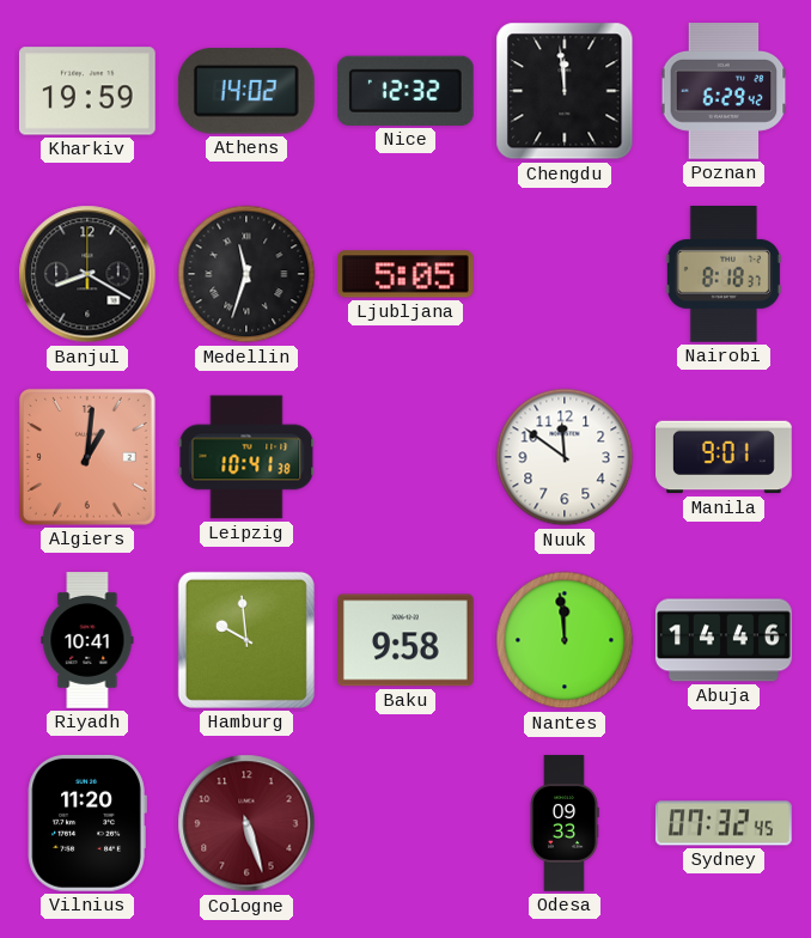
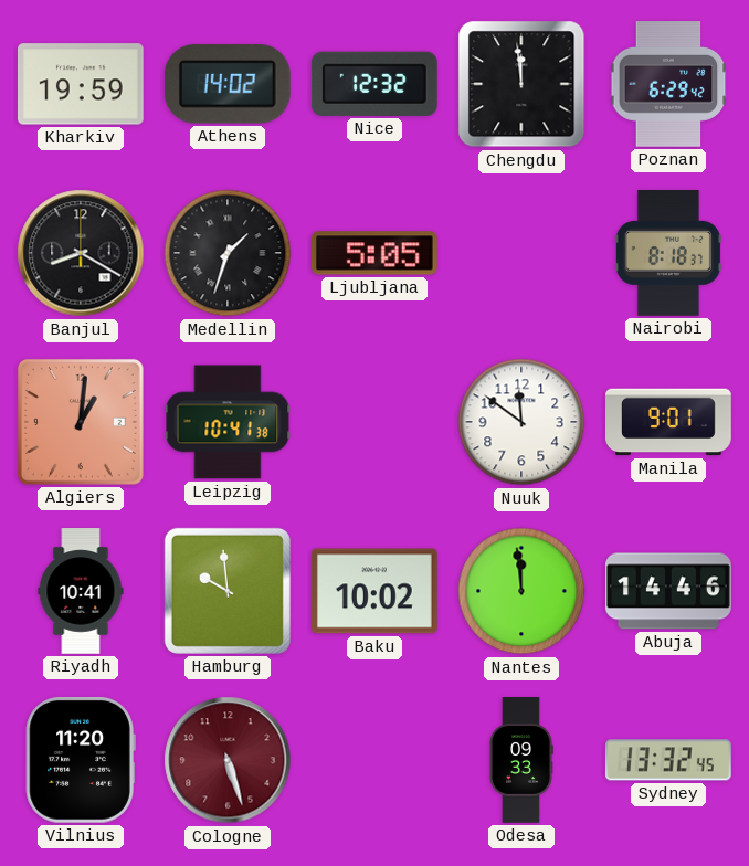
Medellin: 11:33 -> 1:33 (228, 253)
Baku: 9:58 -> 10:02 (376, 591)
Sydney: 07:32 -> 13:32 (668, 760)
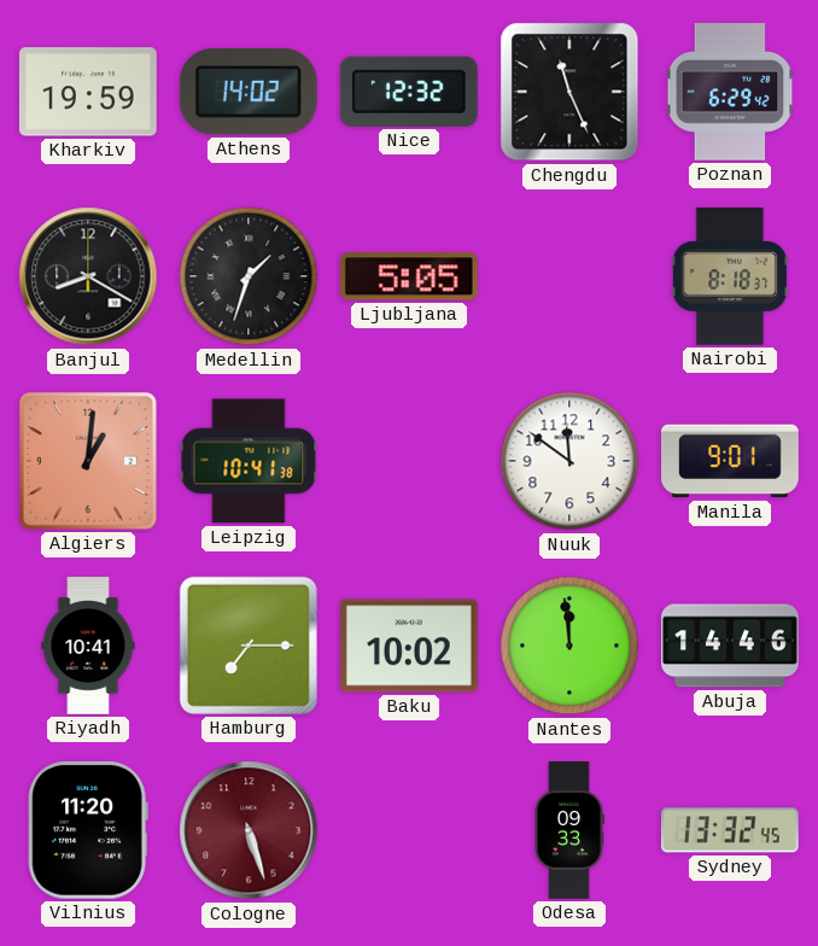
Chengdu: 11:59 -> 11:26 (569, 92)
Hamburg: 9:59 -> 7:15 (249, 646)
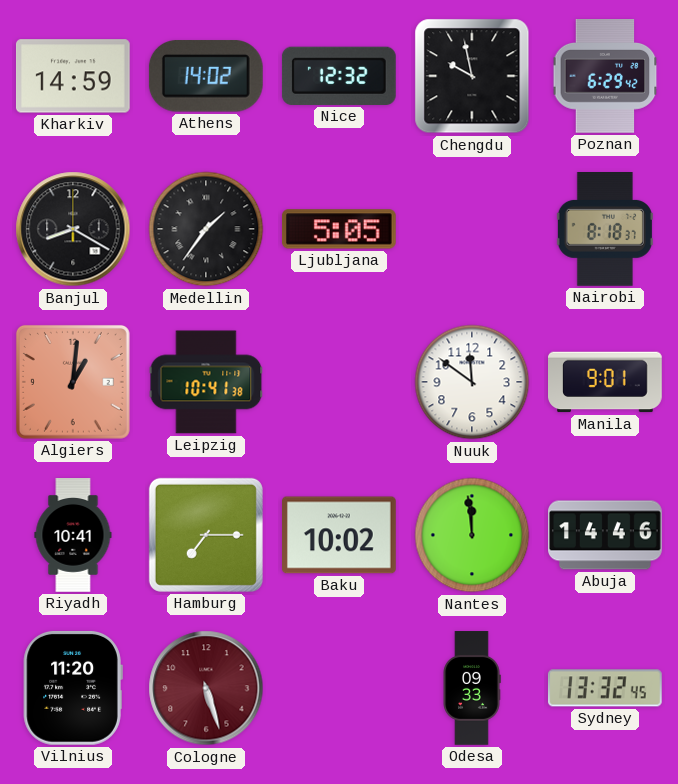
Kharkiv: 19:59 -> 14:59 (73, 76)
Chengdu: 11:26 -> 9:58 (472, 76)
Medellin: 1:33 -> 1:36 (206, 229)
